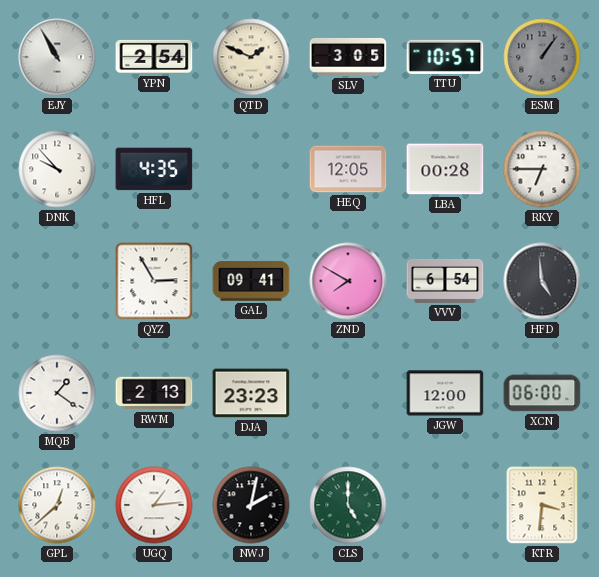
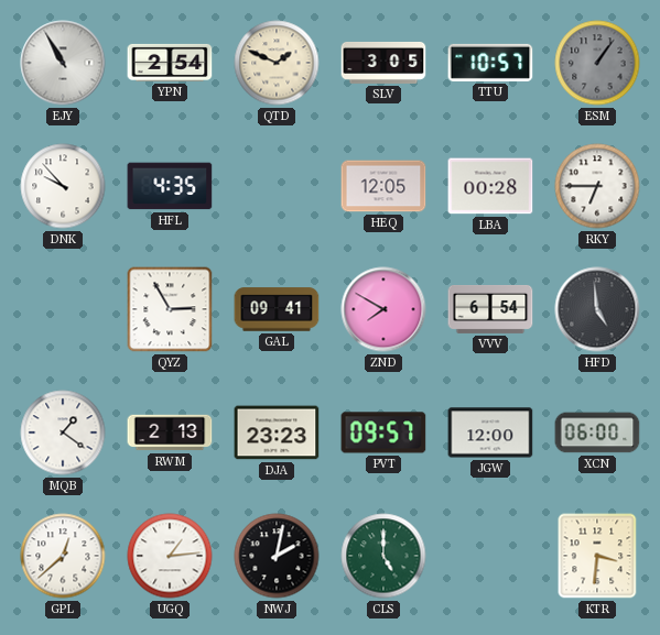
PVT: none -> 09:57 (383, 433)
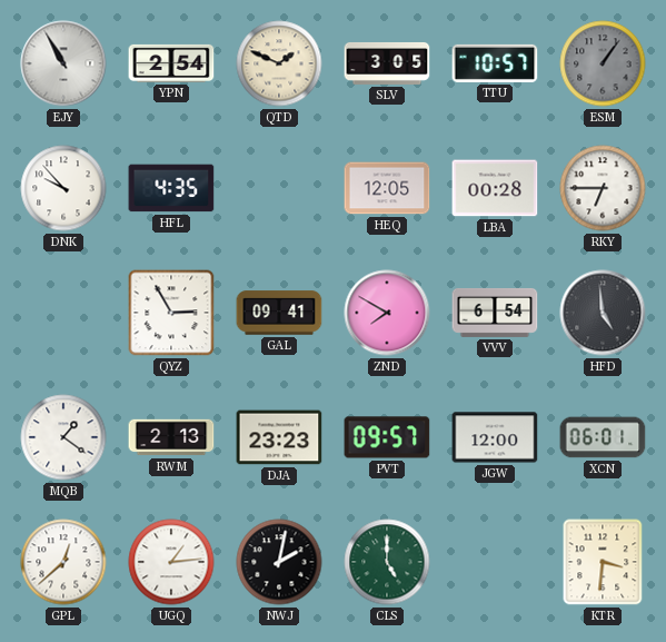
XCN: 06:00 -> 06:01 (603, 437)
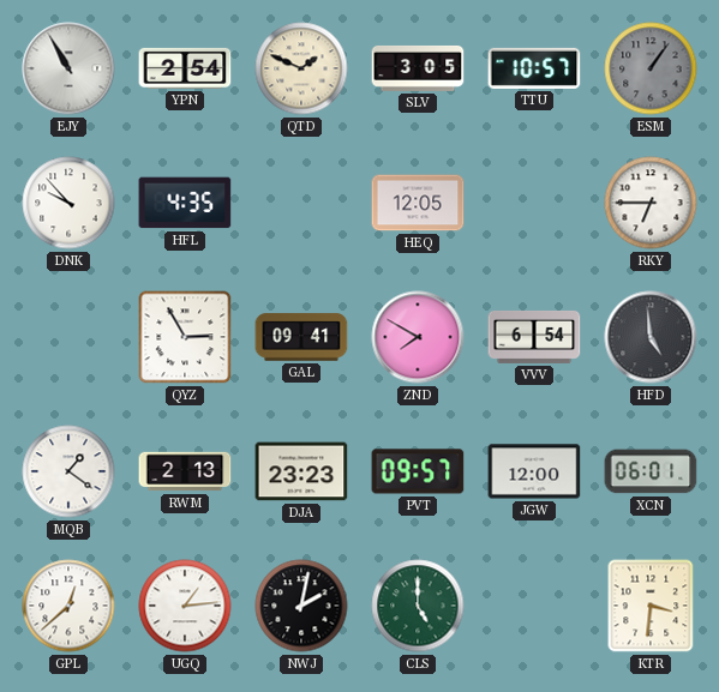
LBA: 00:28 -> none (495, 188)
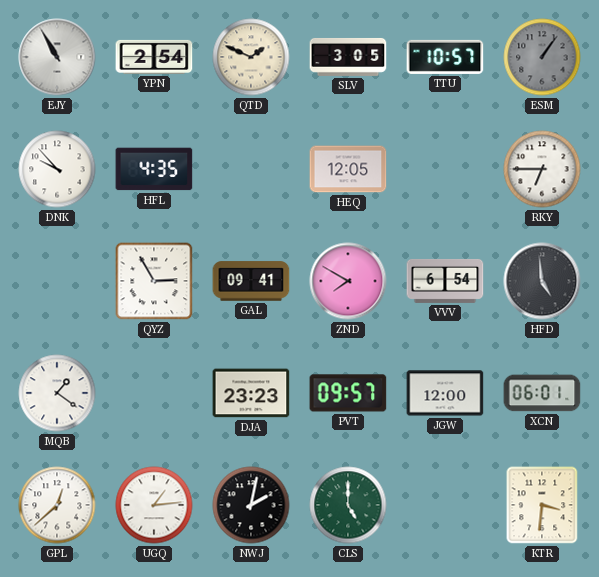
RWM: 2:13 -> none (185, 471)
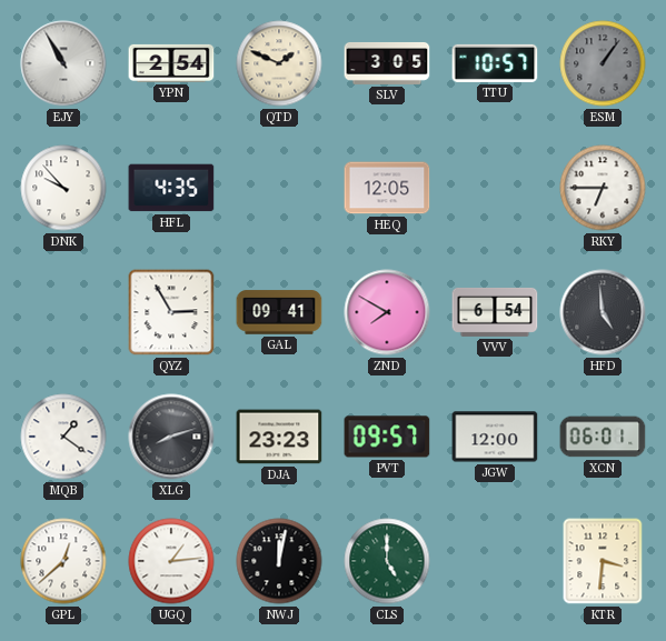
XLG: none -> 8:12 (171, 437)
NWJ: 2:02 -> 12:02 (279, 561)
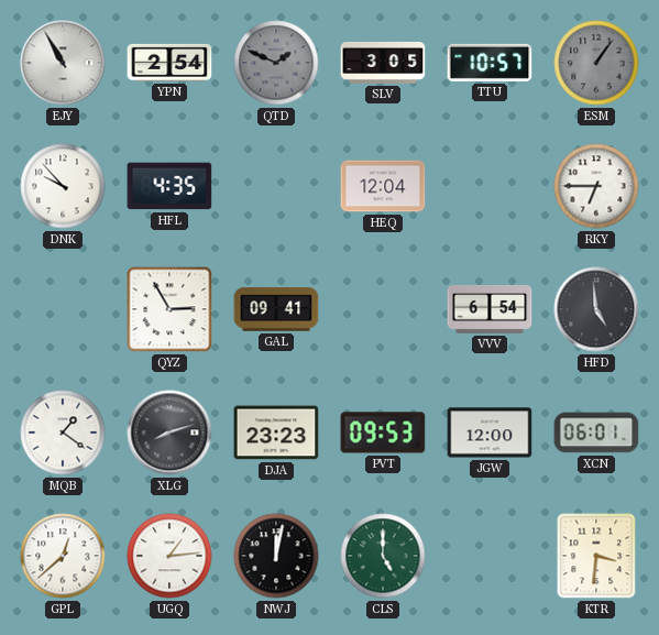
QTD dial: cream -> grey (276, 63)
HEQ: 12:05 -> 12:04 (383, 186)
ZND: 7:50 -> none (387, 312)
PVT: 09:57 -> 09:53 (383, 433)
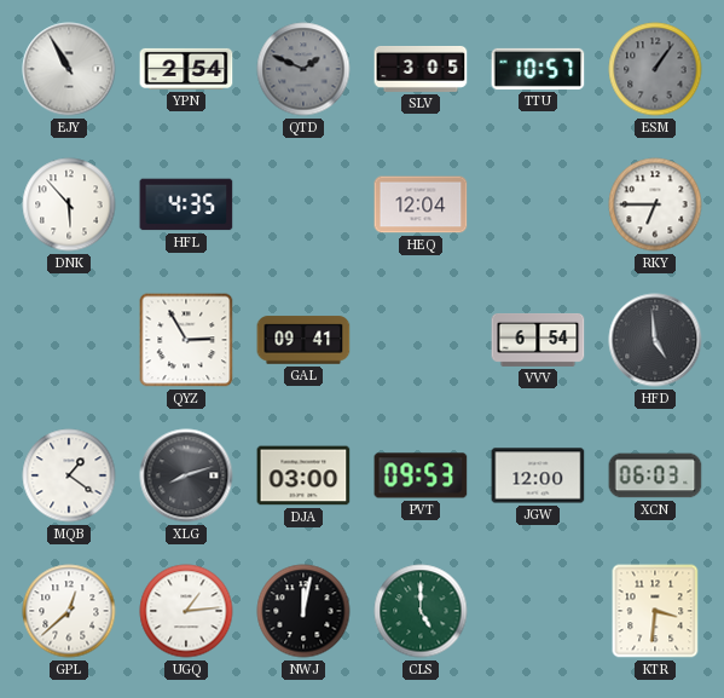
DNK: 9:53 -> 5:53 (69, 204)
DJA: 23:23 -> 03:00 (303, 475)
XCN: 06:01 -> 06:03 (655, 475)
